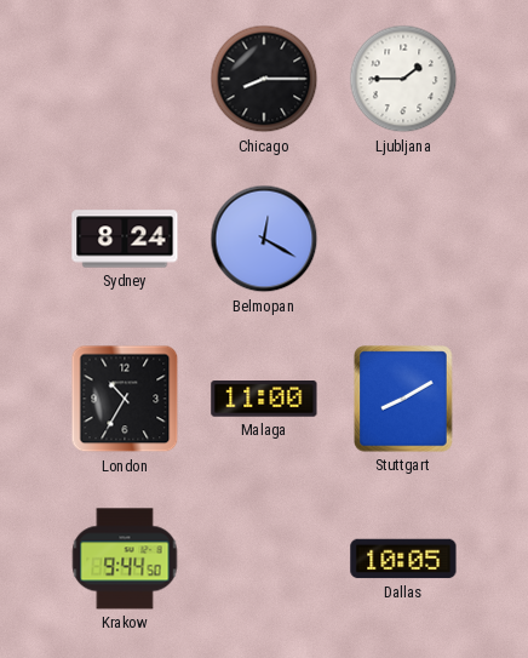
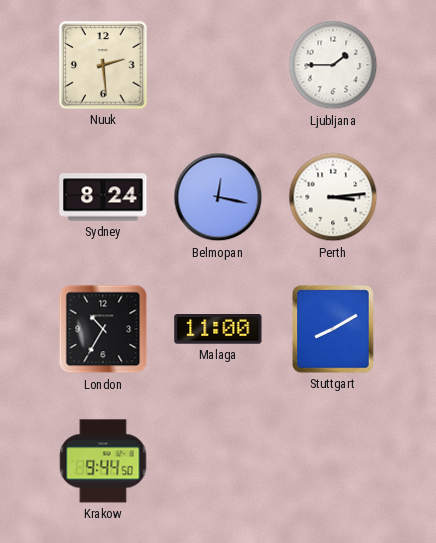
Nuuk: none -> 2:29 (103, 65)
Chicago: 8:15 -> none (264, 79)
Belmopan: 12:20 -> 12:17 (218, 197)
Perth: none -> 3:14 (333, 197)
Dallas: 10:05 -> none (403, 559)
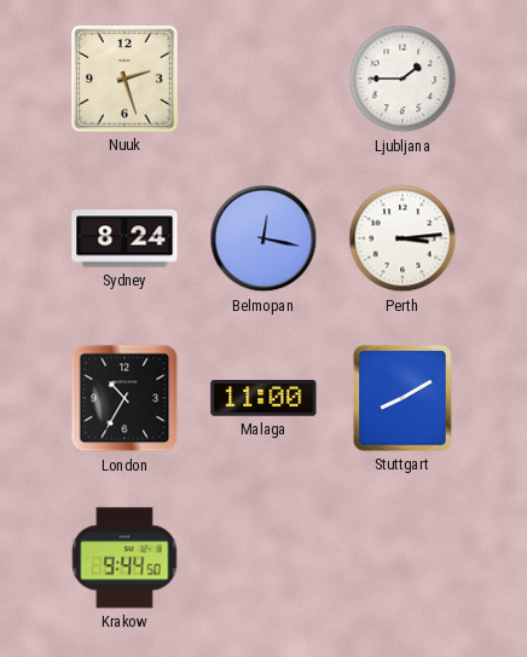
Nuuk: 2:29 -> 2:27 (124, 79)
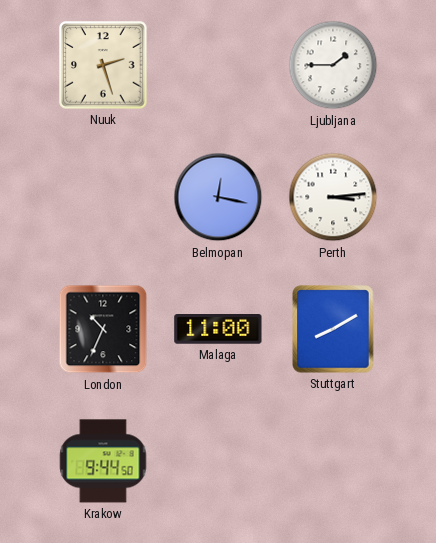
Sydney: 8:24 -> none (124, 238)
London: 10:35 -> 10:34 (103, 329)
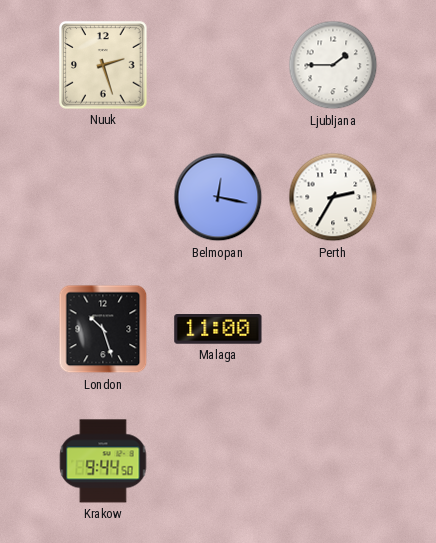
Perth: 3:14 -> 2:35 (333, 197)
London: 10:34 -> 10:27 (103, 329)
Stuttgart: 8:10 -> none (333, 329)
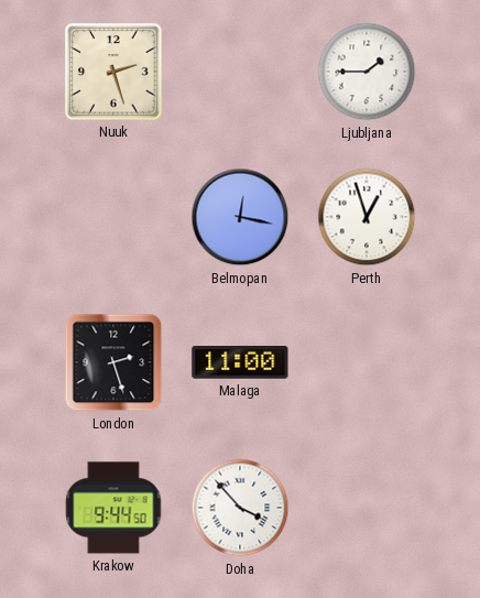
Perth: 2:35 -> 12:57 (367, 217)
London: 10:27 -> 2:27 (113, 362)
Doha: none -> 3:53 (240, 508)
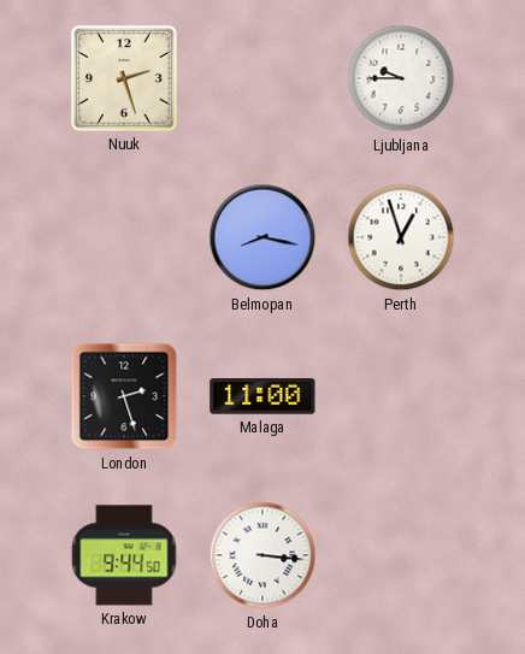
Ljubljana: 1:45 -> 9:45 (401, 78)
Belmopan: 12:17 -> 8:17 (262, 237)
Doha: 3:53 -> 3:16 (262, 555)
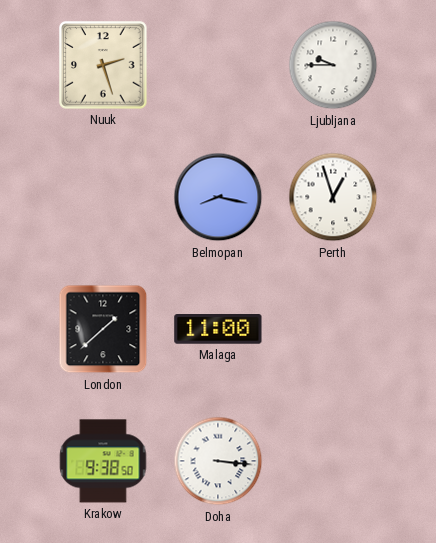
London: 2:27 -> 1:38 (103, 329)
Krakow: 9:44 -> 9:38 (103, 461)
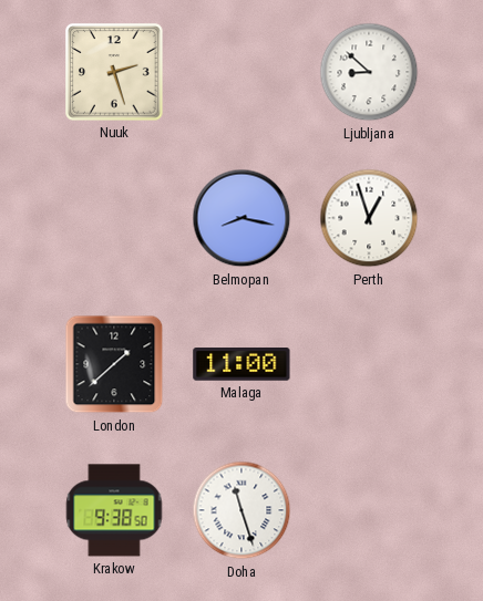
Ljubljana: 9:45 -> 8:52 (369, 72)
Doha: 3:16 -> 11:27 (242, 510)
